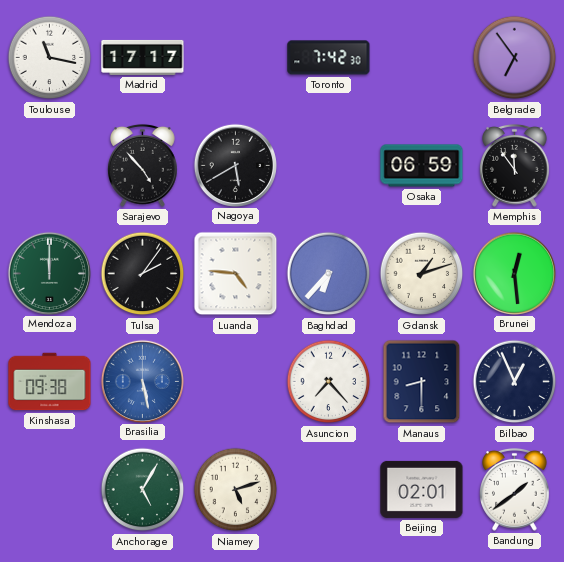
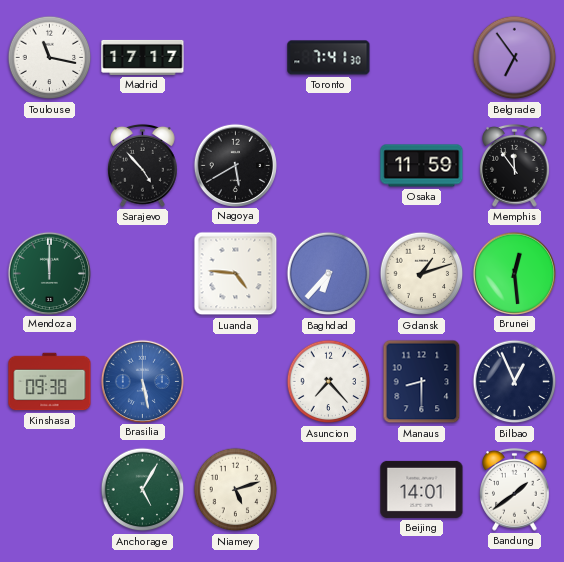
Toronto: 7:42 -> 7:41 (329, 58)
Osaka: 06:59 -> 11:59 (422, 166)
Tulsa: 2:06 -> none (143, 274)
Beijing: 02:01 -> 14:01 (422, 489)
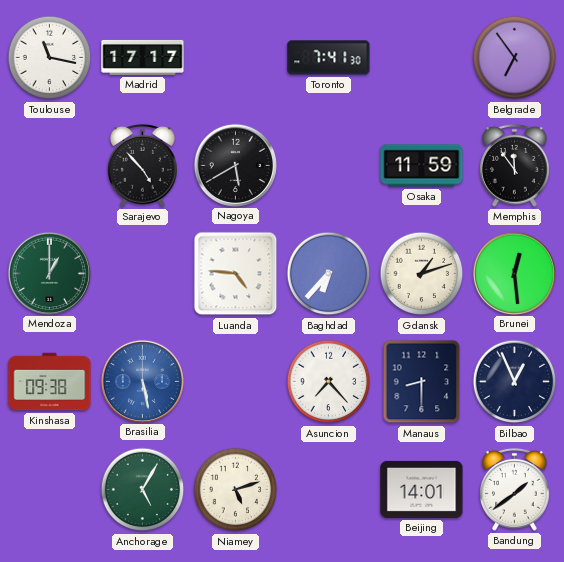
Mendoza: 12:00 -> 1:00 (49, 273)
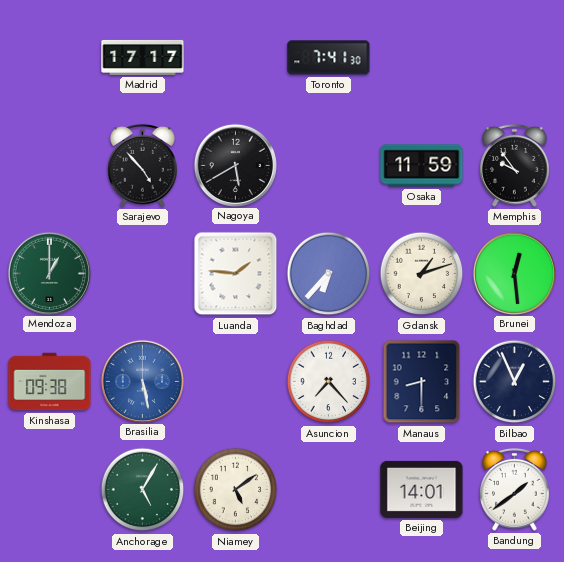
Toulouse: 11:17 -> none (50, 58)
Belgrade: 6:54 -> none (515, 58)
Memphis: 11:54 -> 9:54 (515, 165)
Luanda: 4:46 -> 1:46 (236, 274)
Niamey: 5:12 -> 5:09 (236, 490)
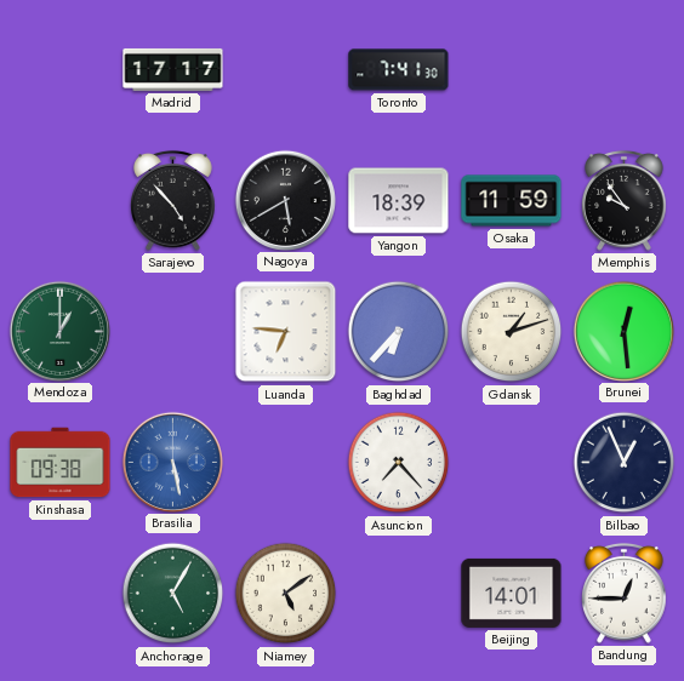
Yangon: none -> 18:39 (399, 201)
Luanda: 1:46 -> 6:46 (286, 332)
Manaus: 8:30 -> none (422, 382)
Bandung: 1:39 -> 12:45 (625, 593)
